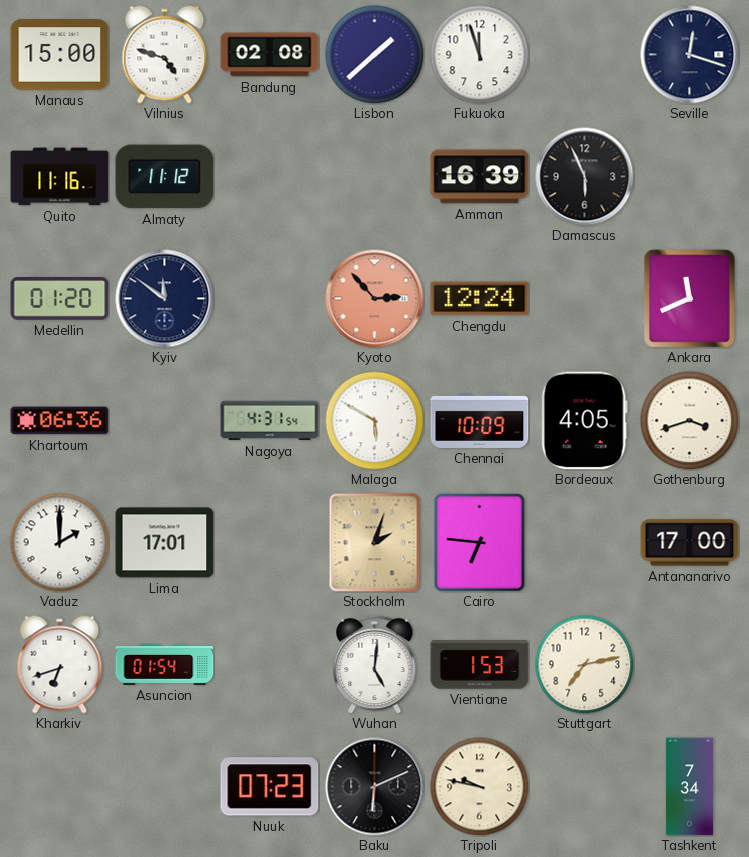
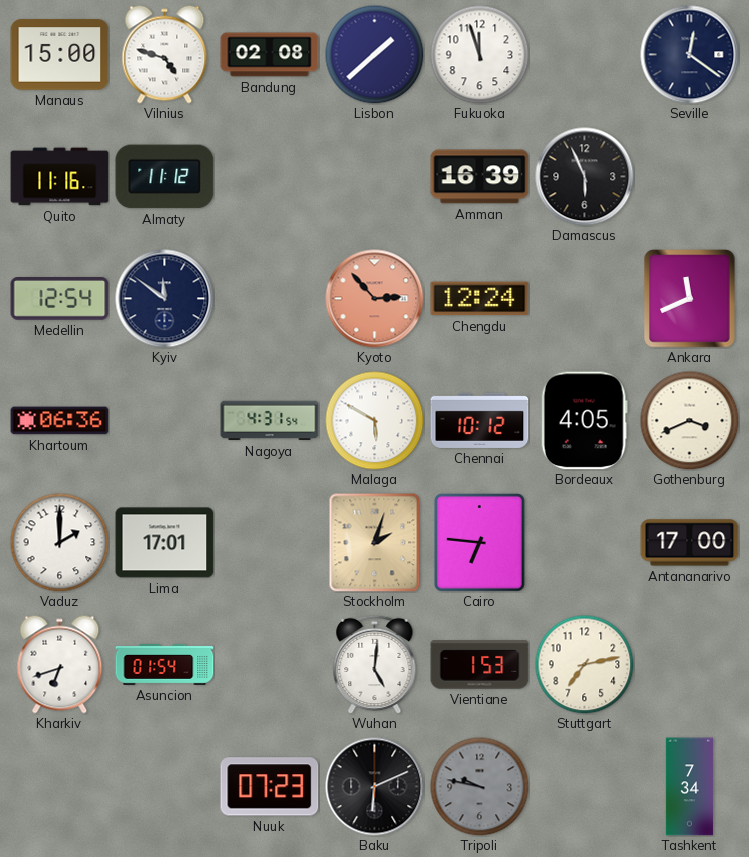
Seville: 12:18 -> 12:21 (690, 55)
Medellin: 01:20 -> 12:54 (60, 299)
Chennai: 10:09 -> 10:12 (480, 420)
Gothenburg: 3:42 -> 3:41 (690, 421)
Tripoli dial: cream -> grey (480, 787)
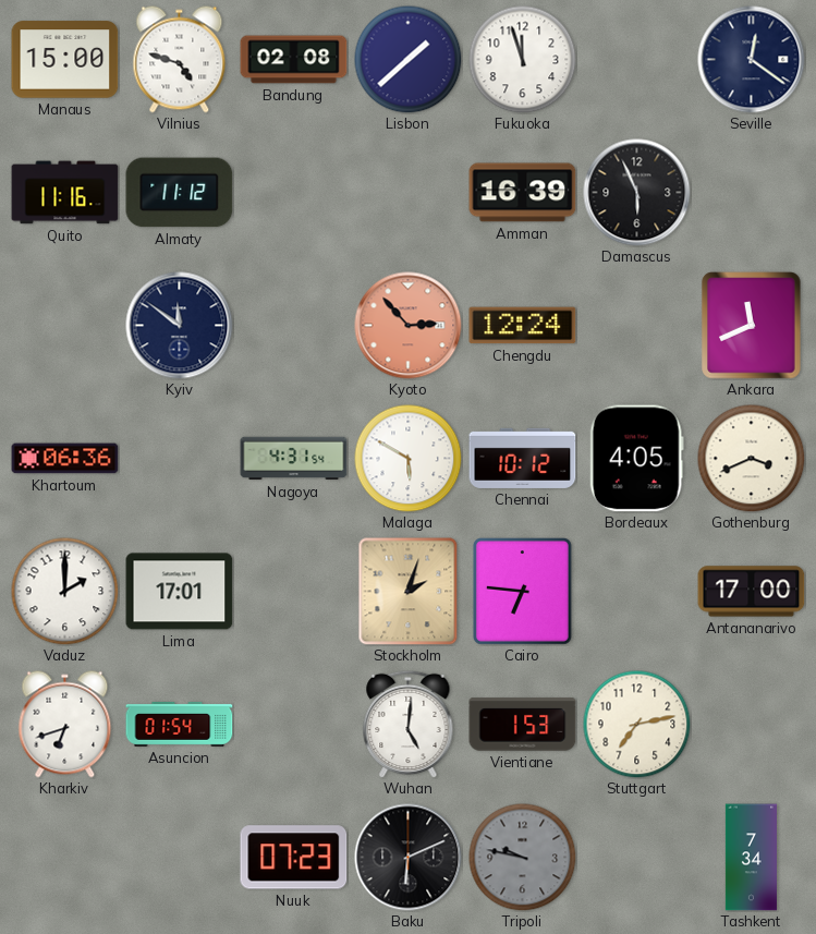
Medellin: 12:54 -> none (60, 299)
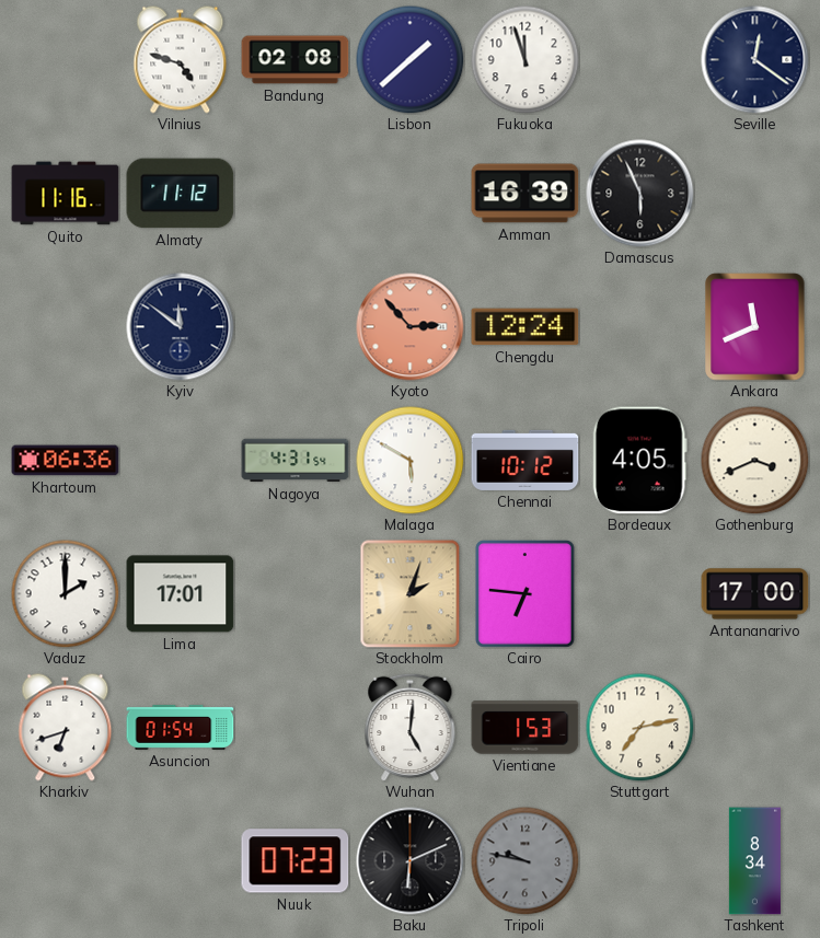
Manaus: 15:00 -> none (65, 60)
Tashkent: 7:34 -> 8:34 (754, 861)
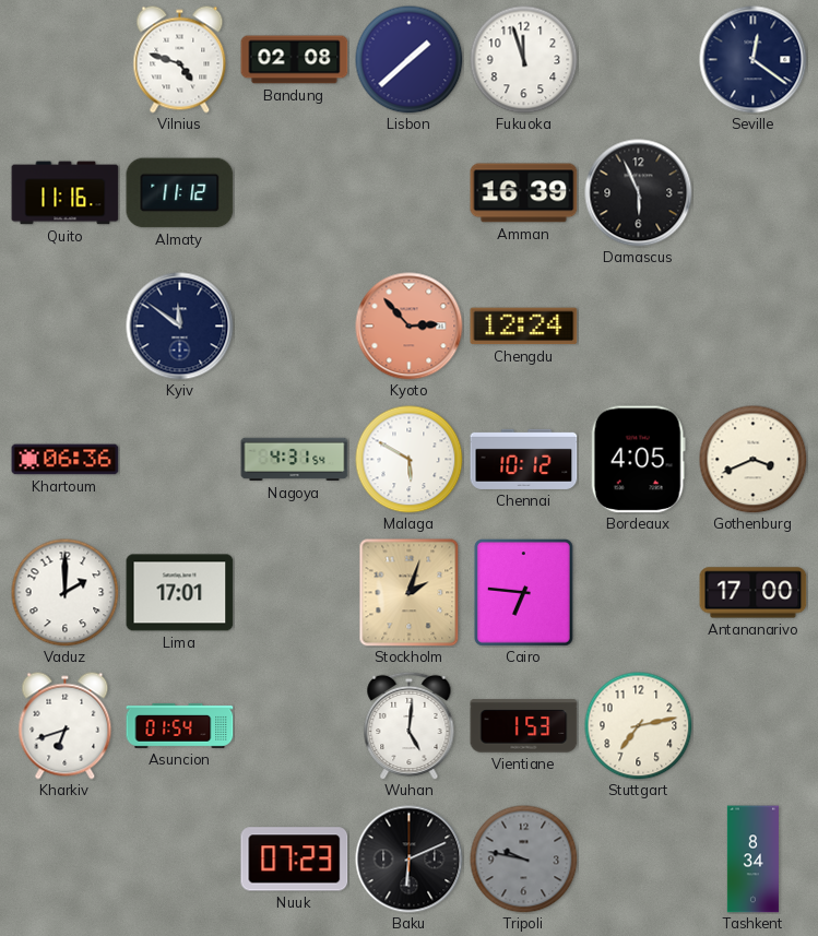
Ankara: 11:41 -> none (755, 327)
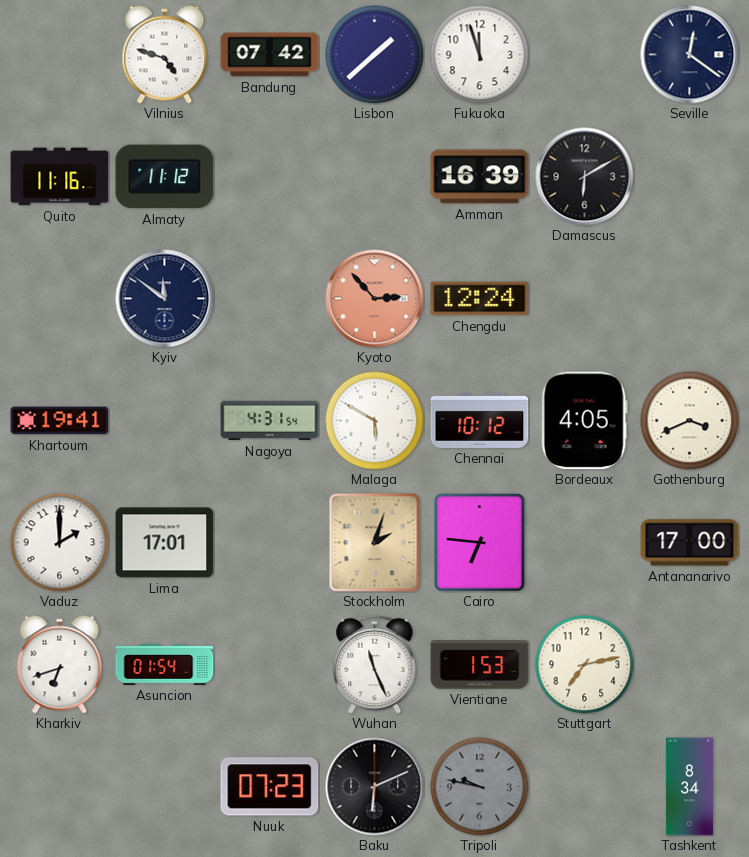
Bandung: 02:08 -> 07:42 (270, 55)
Damascus: 5:56 -> 6:10 (585, 177)
Khartoum: 06:36 -> 19:41 (60, 421)
Wuhan: 5:01 -> 11:26 (375, 664)
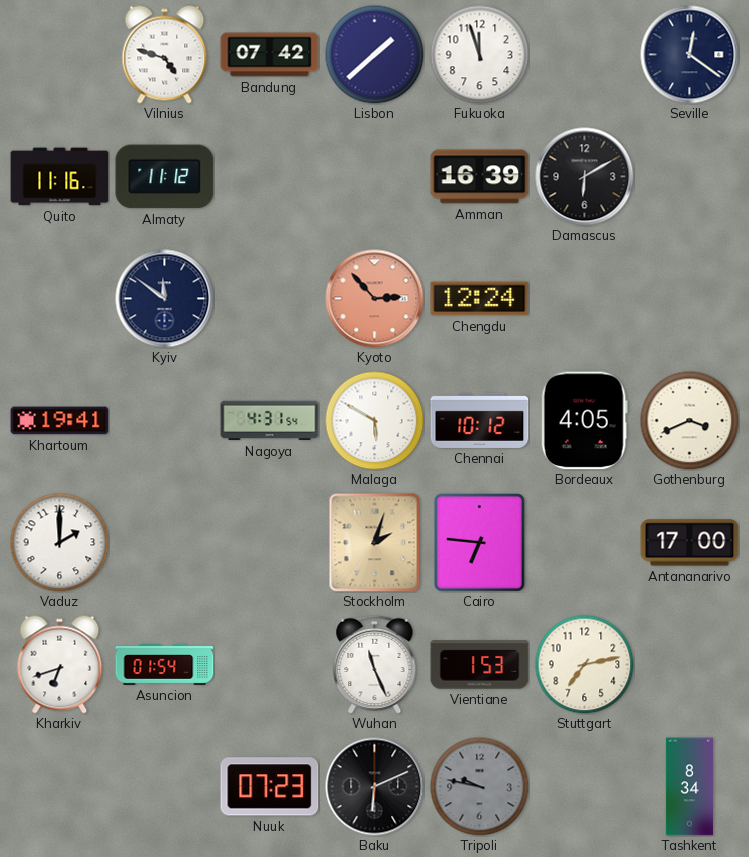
Lima: 17:01 -> none (165, 543)
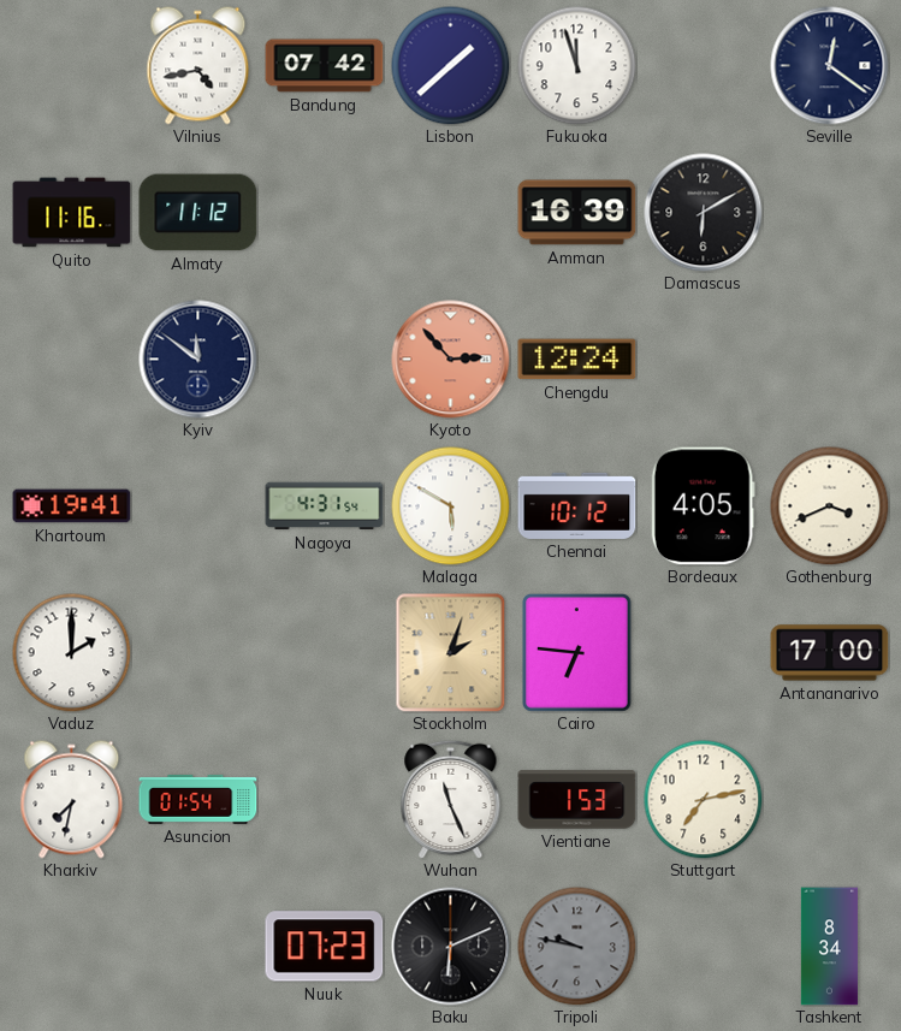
Vilnius: 4:48 -> 4:43 (198, 66)
Kharkiv: 6:42 -> 7:32 (72, 800)
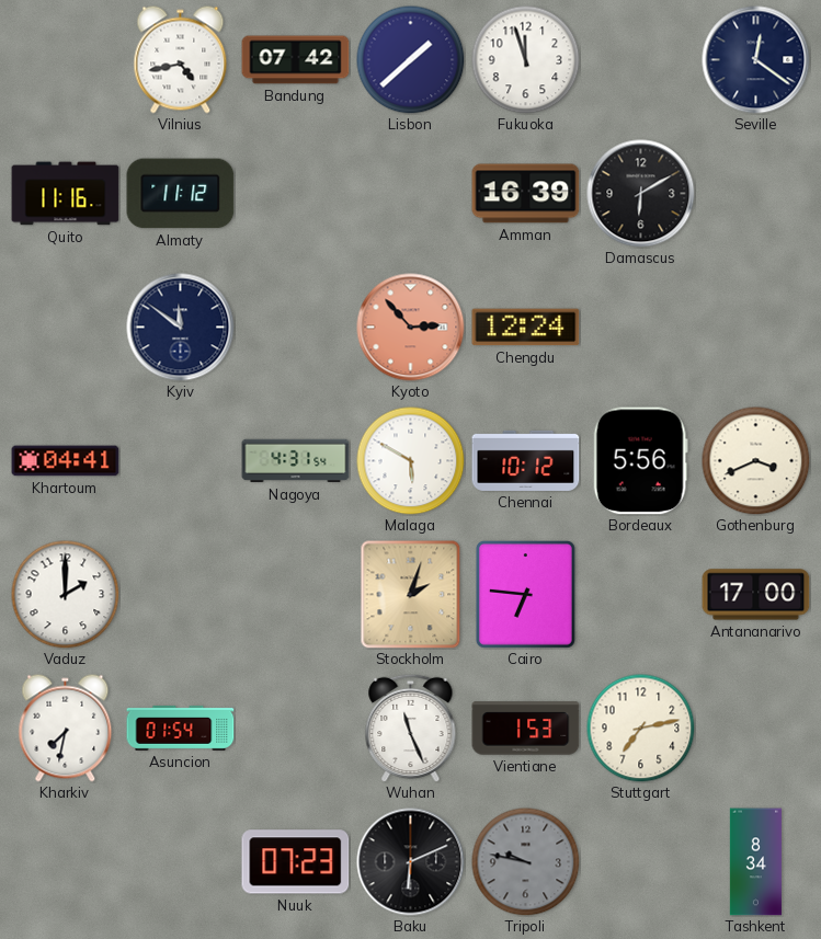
Khartoum: 19:41 -> 04:41 (66, 461)
Bordeaux: 4:05 -> 5:56 (640, 461)
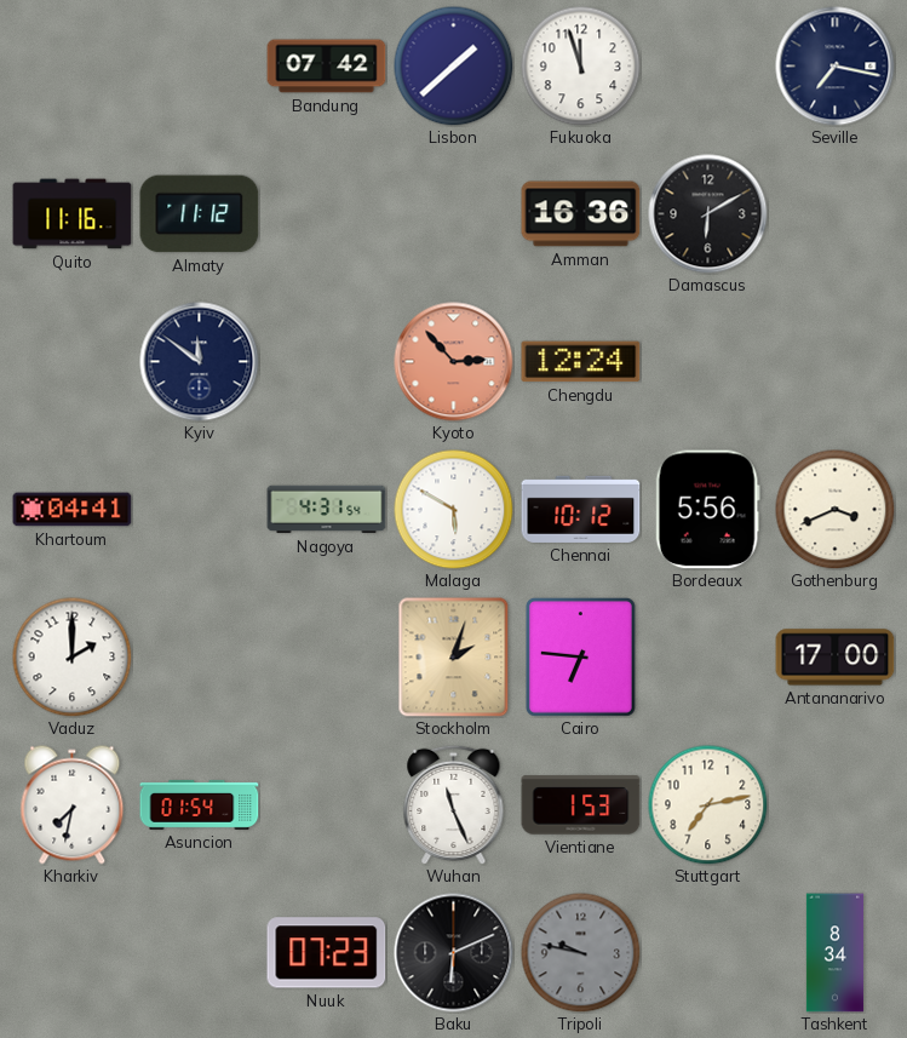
Vilnius: 4:43 -> none (181, 60)
Seville: 12:21 -> 7:17 (836, 67)
Amman: 16:39 -> 16:36 (581, 214)
